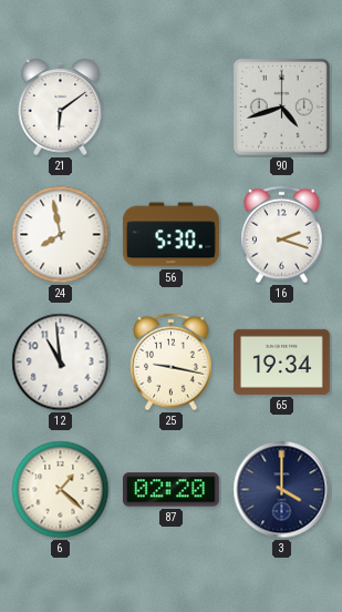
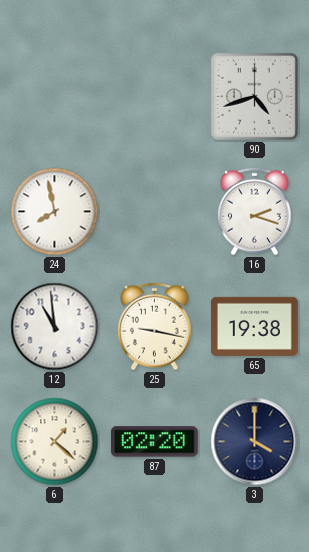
21: 6:09 -> none (61, 106)
56: 5:30 -> none (172, 235)
65: 19:34 -> 19:38 (255, 326)
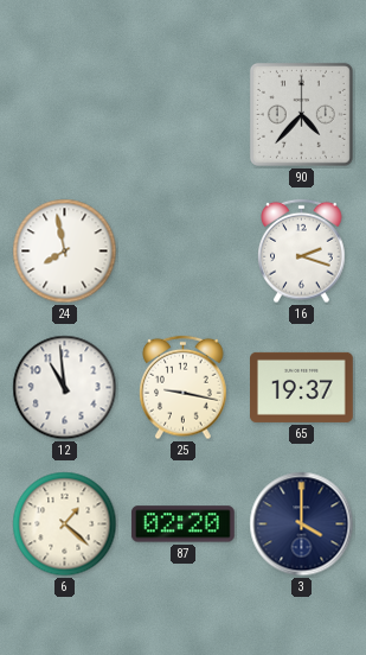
90: 4:42 -> 4:37 (301, 114)
65: 19:38 -> 19:37 (302, 387)
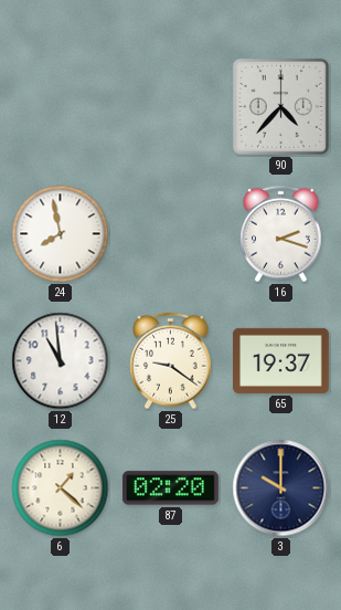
25: 9:17 -> 9:21 (171, 361)
3: 4:00 -> 10:00 (281, 488)
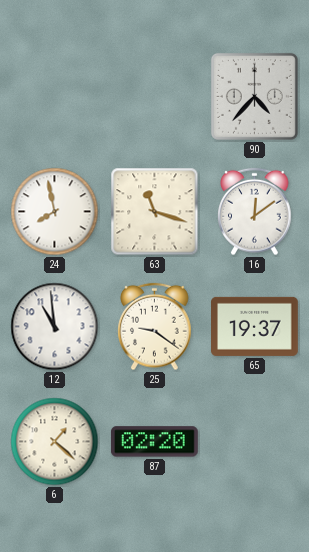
63: none -> 11:18 (155, 212)
16: 2:18 -> 12:09 (255, 212)
3: 10:00 -> none (281, 488)
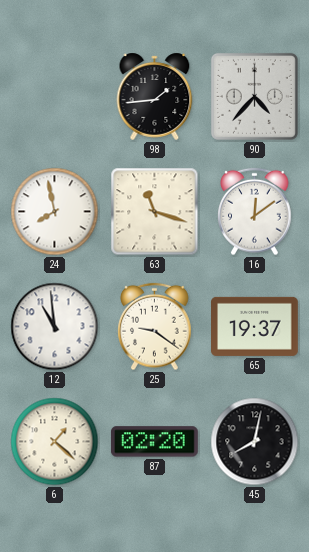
98: none -> 1:44 (155, 96)
45: none -> 8:02 (255, 442)
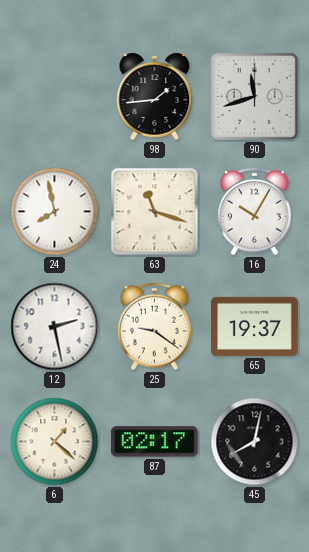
90: 4:37 -> 11:42 (254, 96)
16: 12:09 -> 10:05 (255, 212)
12: 10:59 -> 2:28 (55, 327)
87: 02:20 -> 02:17 (154, 442)
